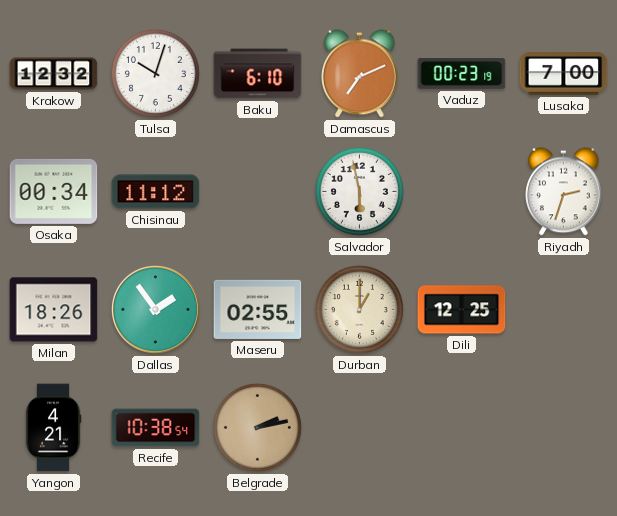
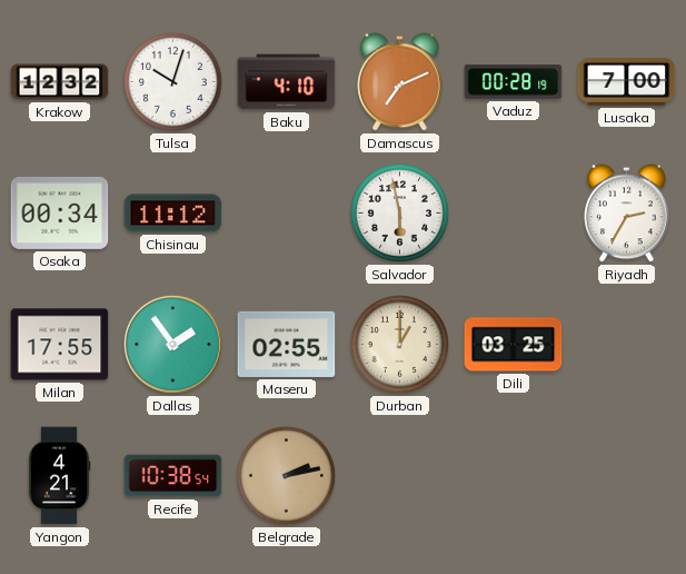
Baku: 6:10 -> 4:10 (287, 82)
Vaduz: 00:23 -> 00:28 (514, 82)
Riyadh: 2:33 -> 2:35 (627, 214)
Milan: 18:26 -> 17:55 (60, 345)
Dili: 12:25 -> 03:25 (514, 345)
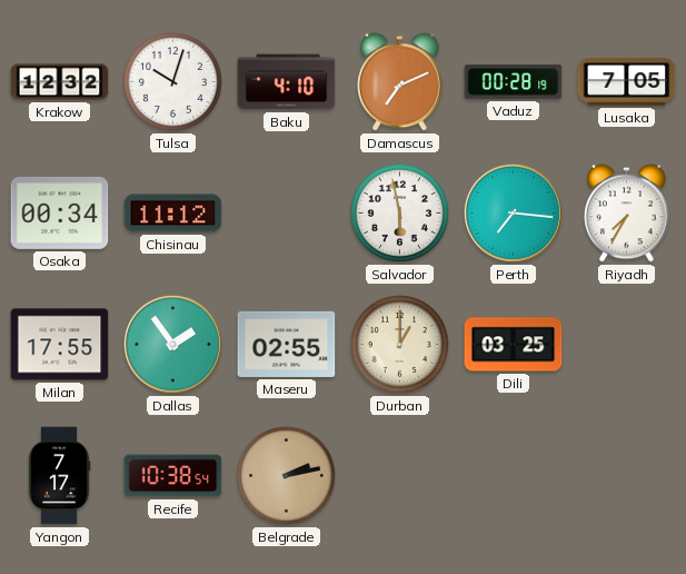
Lusaka: 7:00 -> 7:05 (627, 82)
Perth: none -> 7:16 (513, 212)
Riyadh: 2:35 -> 7:35 (627, 214)
Yangon: 4:21 -> 7:17 (59, 476)
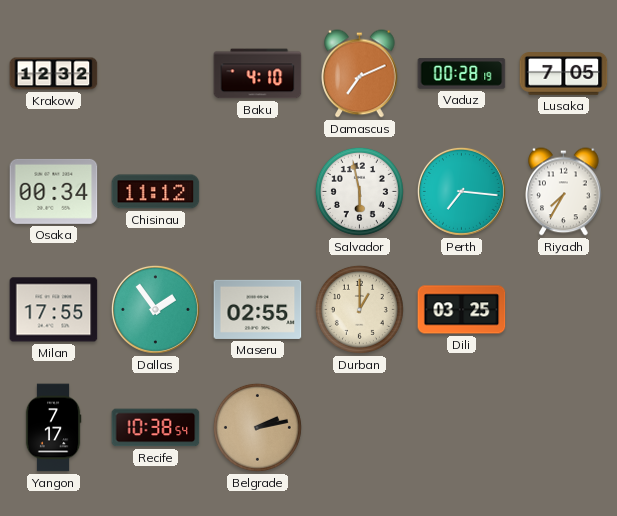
Tulsa: 10:03 -> none (172, 81)
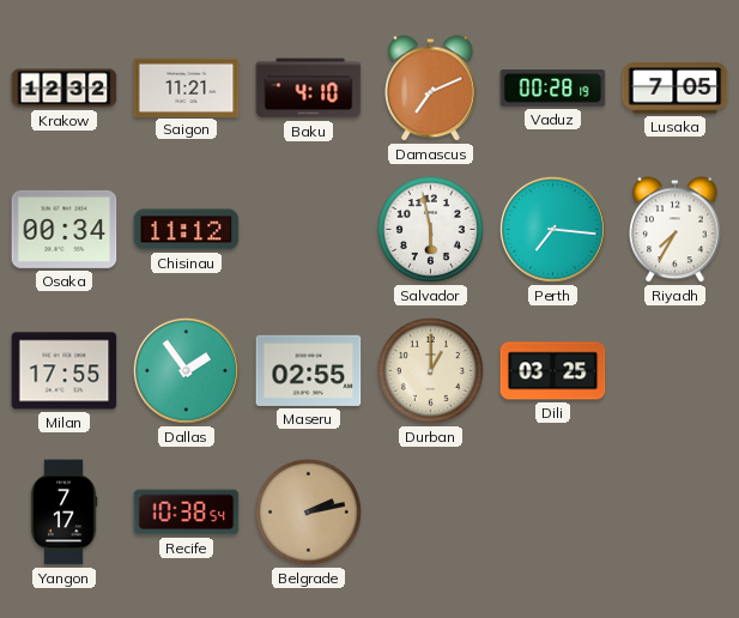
Saigon: none -> 11:21 (187, 87)
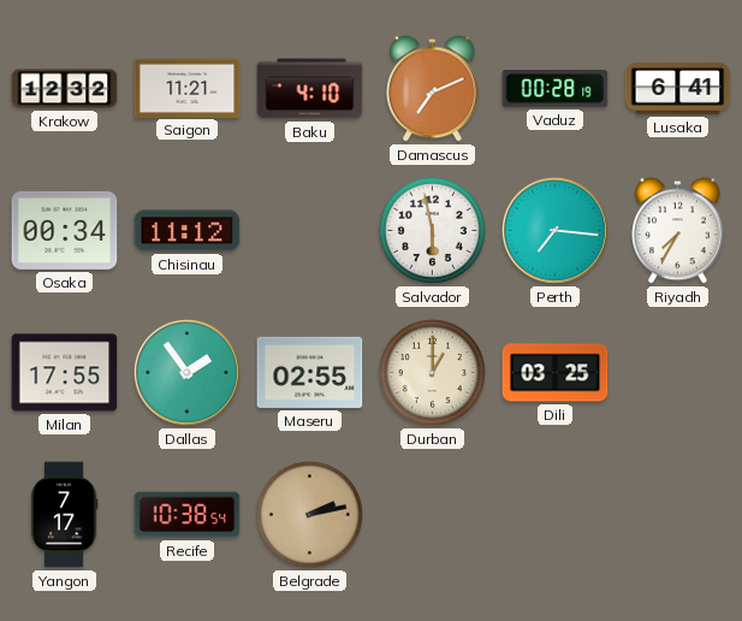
Lusaka: 7:05 -> 6:41 (678, 89)
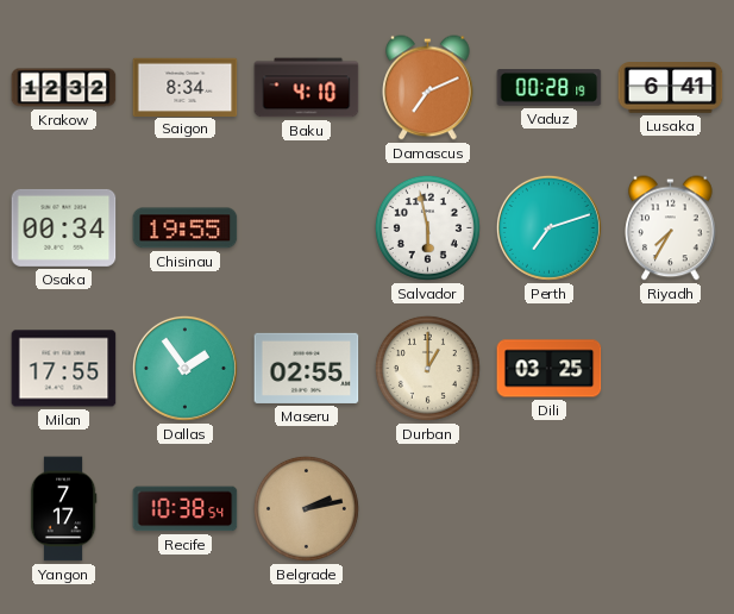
Saigon: 11:21 -> 8:34 (186, 87)
Chisinau: 11:12 -> 19:55 (186, 228)
Perth: 7:16 -> 7:12 (548, 227)
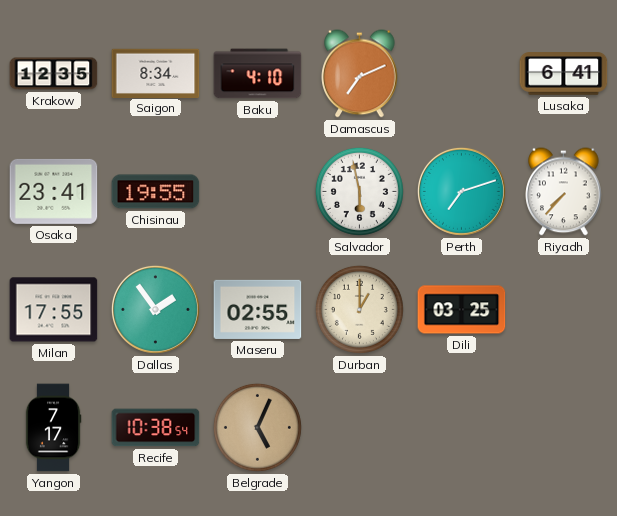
Krakow: 12:32 -> 12:35 (54, 74)
Vaduz: 00:28 -> none (550, 88)
Osaka: 00:34 -> 23:41 (54, 191)
Riyadh: 7:35 -> 7:37 (564, 192)
Belgrade: 2:13 -> 5:04 (257, 427)
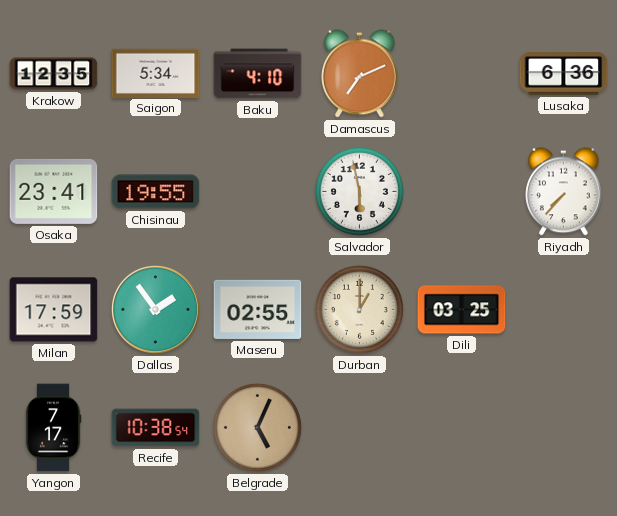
Saigon: 8:34 -> 5:34 (156, 73)
Lusaka: 6:41 -> 6:36 (564, 74)
Perth: 7:12 -> none (461, 191)
Milan: 17:55 -> 17:59 (54, 310)
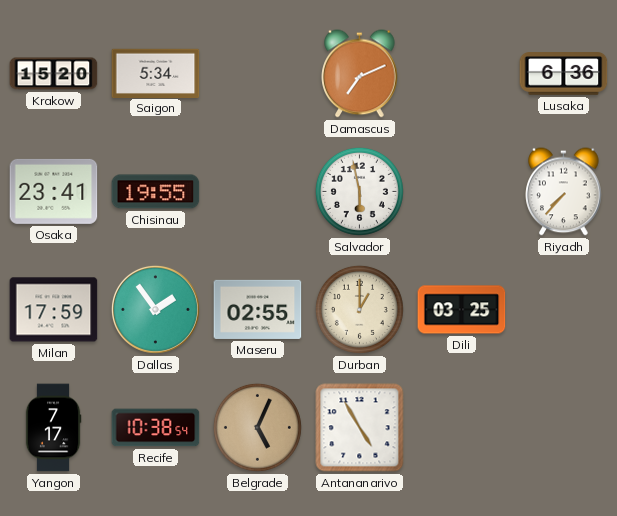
Krakow: 12:35 -> 15:20 (54, 74)
Baku: 4:10 -> none (258, 74)
Antananarivo: none -> 4:55 (360, 428)
